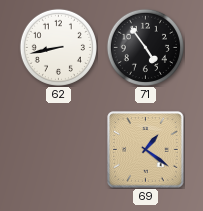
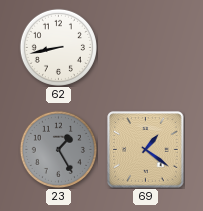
71: 4:54 -> none (145, 47)
23: none -> 1:25 (58, 149)
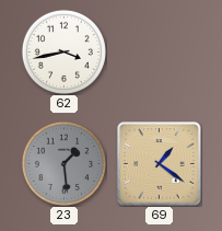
62: 8:43 -> 3:43 (63, 51)
23: 1:25 -> 1:29 (63, 163)
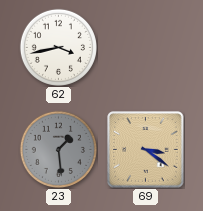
69: 1:21 -> 3:21 (146, 150)
